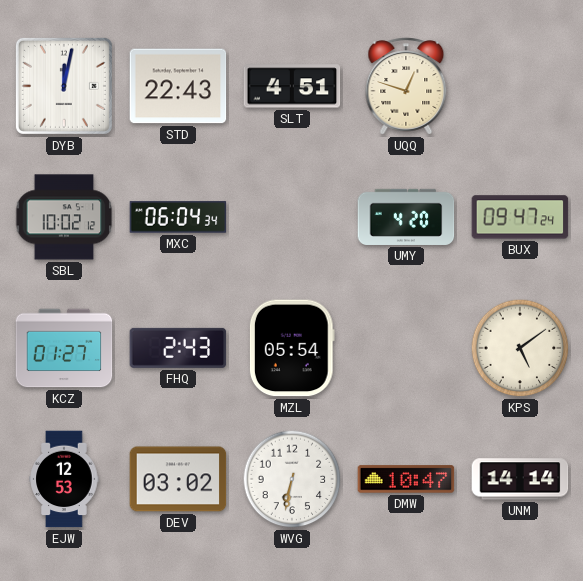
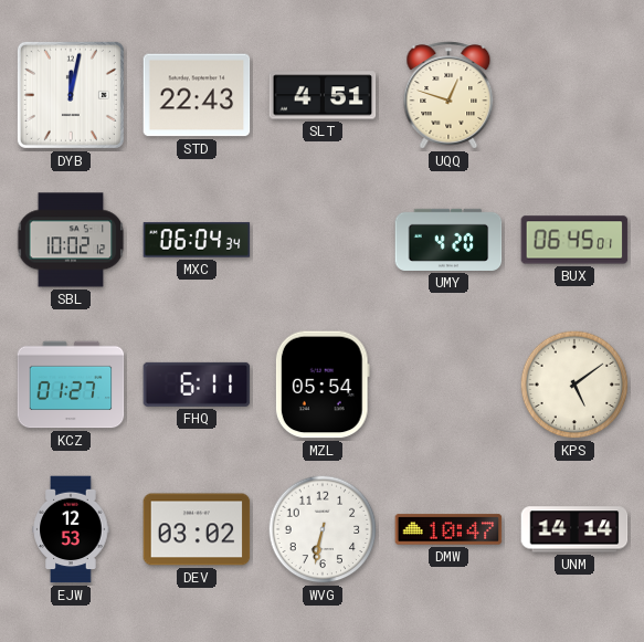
BUX: 09:47 -> 06:45 (574, 240)
FHQ: 2:43 -> 6:11 (197, 385)
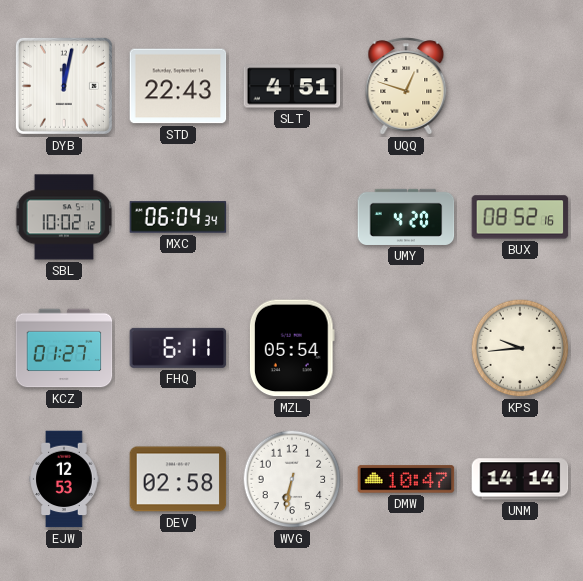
BUX: 06:45 -> 08:52 (520, 217)
KPS: 5:09 -> 9:44 (520, 348)
DEV: 03:02 -> 02:58 (178, 479)
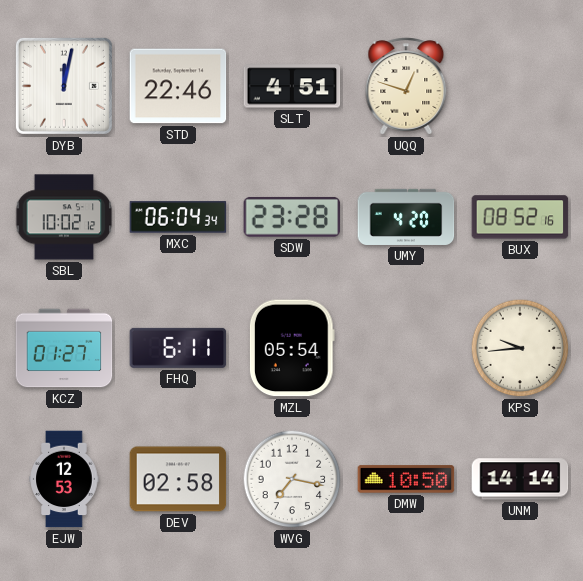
STD: 22:43 -> 22:46 (178, 86)
SDW: none -> 23:28 (292, 217)
WVG: 6:32 -> 7:17 (292, 479)
DMW: 10:47 -> 10:50 (406, 479)
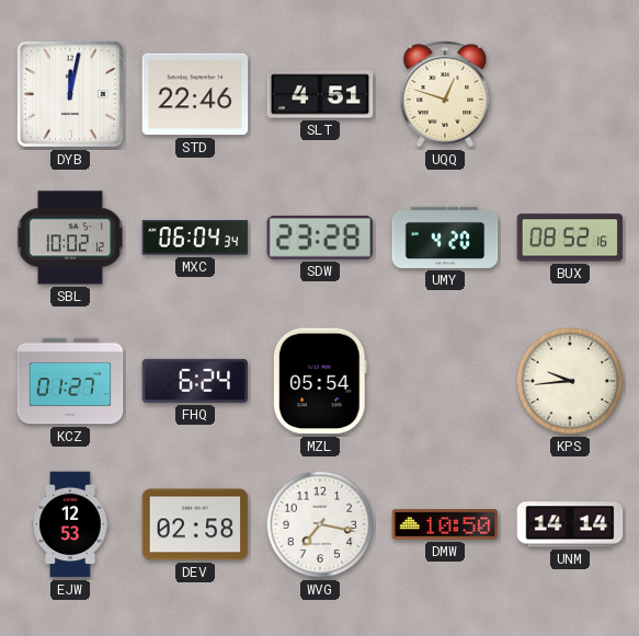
FHQ: 6:11 -> 6:24 (195, 381)
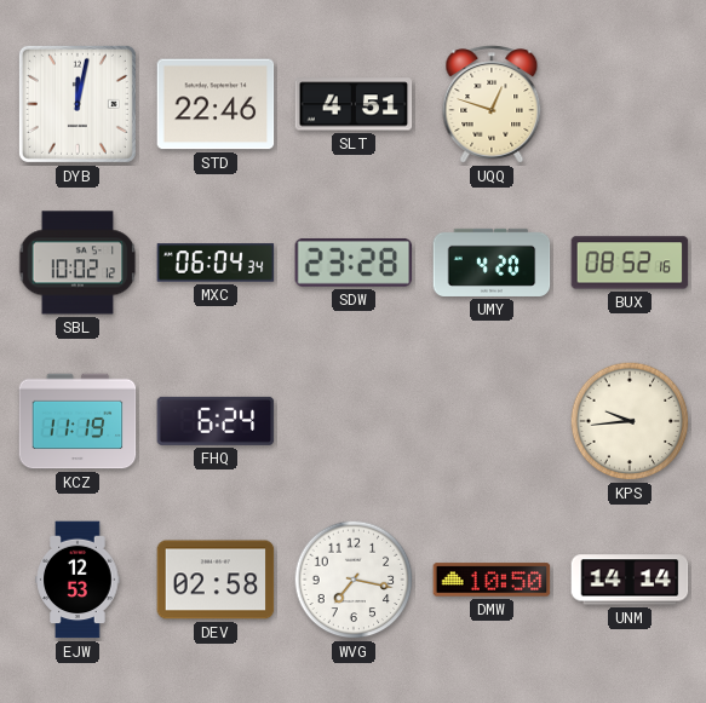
KCZ: 01:27 -> 11:19 (78, 421)
MZL: 05:54 -> none (320, 381)
